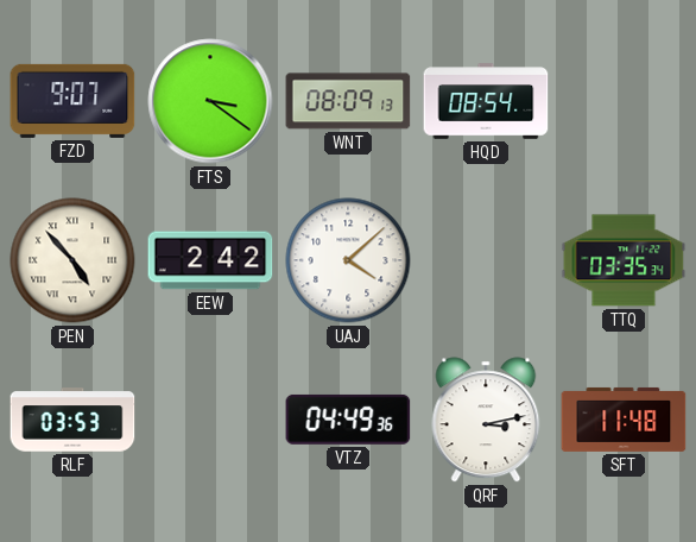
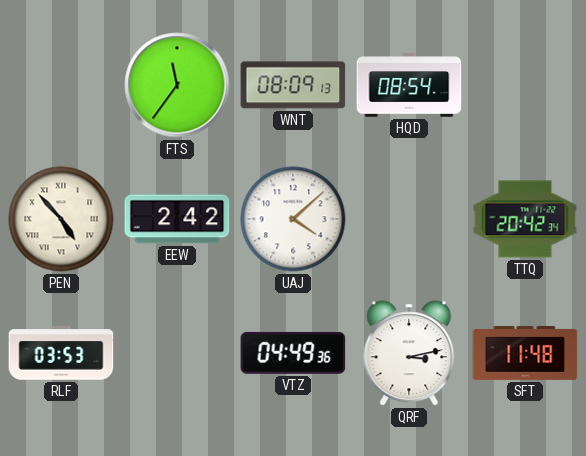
FZD: 9:07 -> none (72, 101)
FTS: 3:21 -> 11:36 (177, 85)
TTQ: 03:35 -> 20:42 (525, 219)
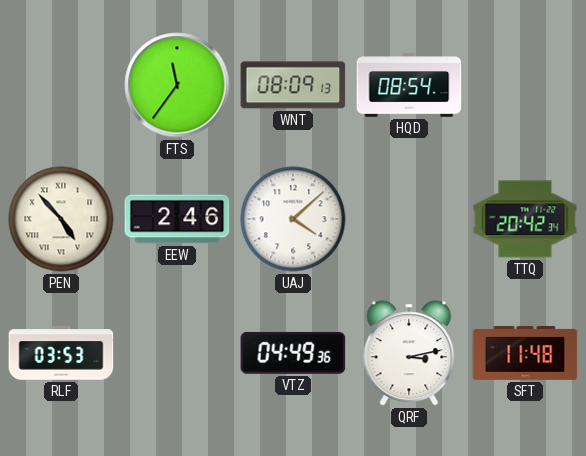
EEW: 2:42 -> 2:46 (177, 219)
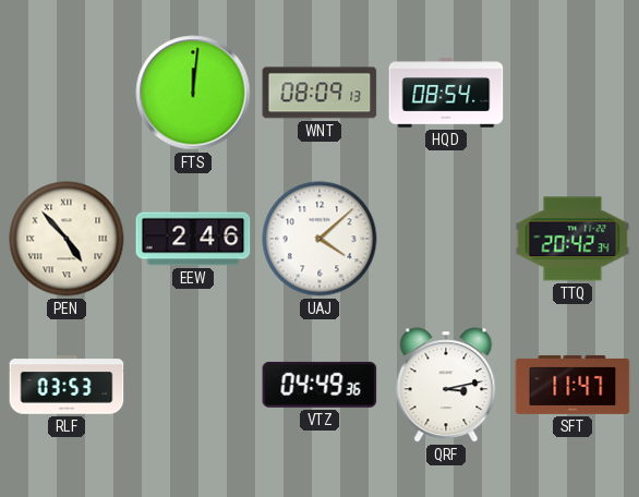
FTS: 11:36 -> 12:01 (193, 93)
SFT: 11:48 -> 11:47 (572, 385)
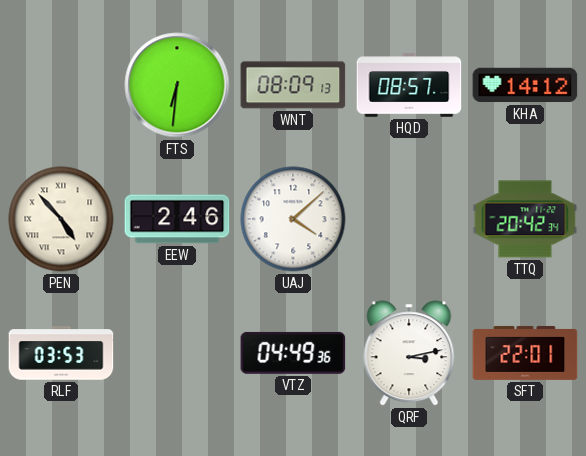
FTS: 12:01 -> 6:31 (177, 85)
HQD: 08:54 -> 08:57 (409, 85)
KHA: none -> 14:12 (525, 85)
SFT: 11:47 -> 22:01 (525, 353)
